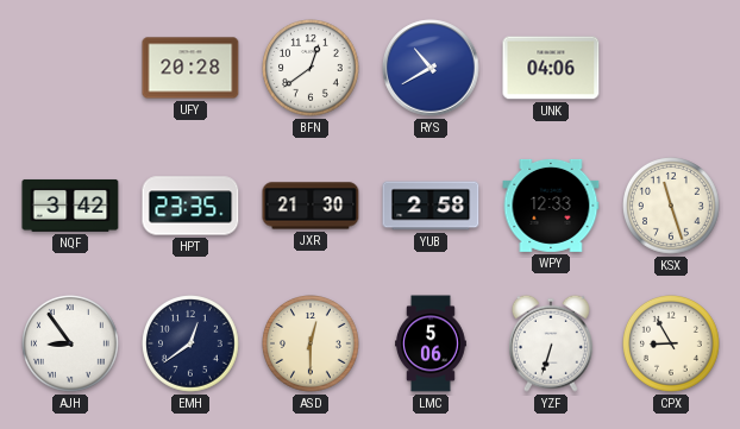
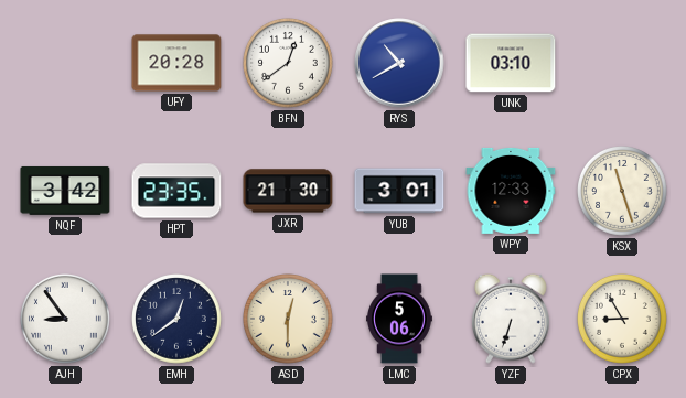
UNK: 04:06 -> 03:10 (511, 63)
YUB: 2:58 -> 3:01 (399, 191)
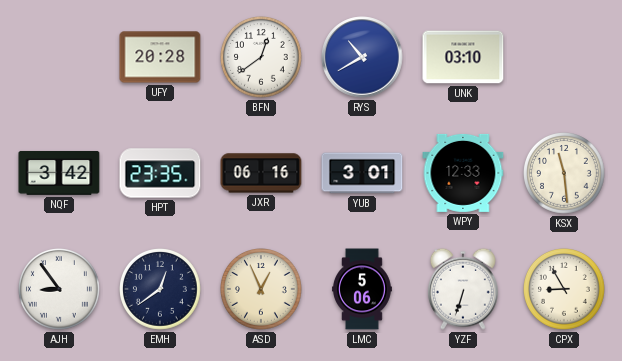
JXR: 21:30 -> 06:16 (261, 173)
KSX: 11:27 -> 11:29 (565, 174)
ASD: 12:30 -> 12:56 (262, 290)
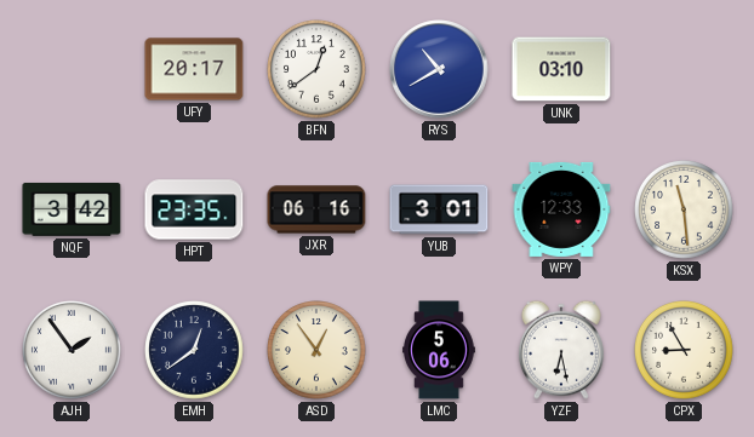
UFY: 20:28 -> 20:17 (194, 69)
AJH: 8:54 -> 1:54 (73, 351)
ASD: 12:56 -> 12:54 (318, 351)
YZF: 6:33 -> 6:28 (561, 350)
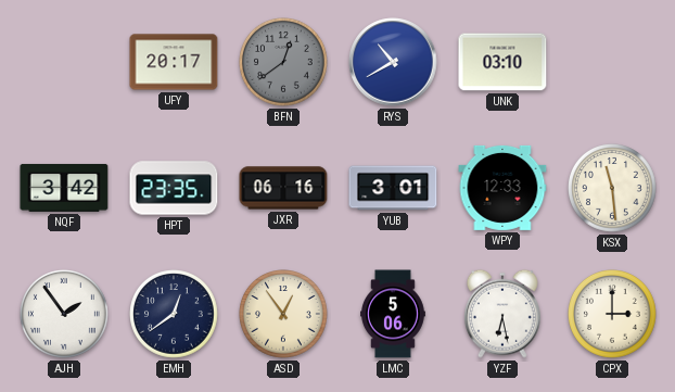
BFN dial: white -> grey (284, 63)
CPX: 8:55 -> 3:00 (613, 315)
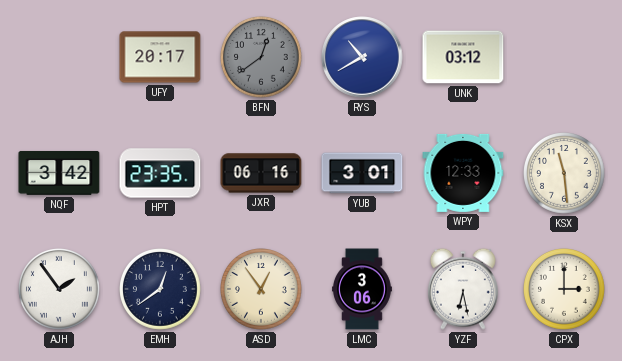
UNK: 03:10 -> 03:12 (463, 57)
LMC: 5:06 -> 3:06 (363, 289)
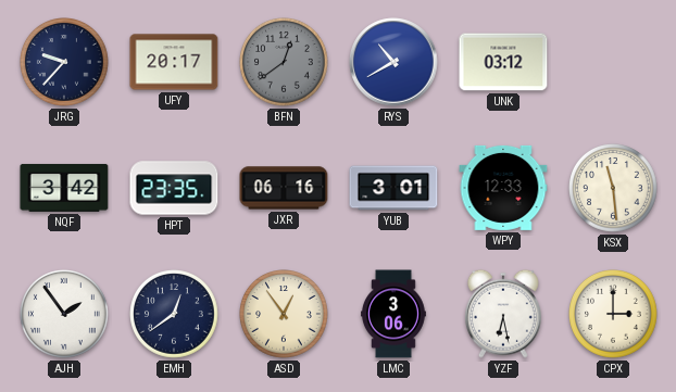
JRG: none -> 9:37 (65, 63)
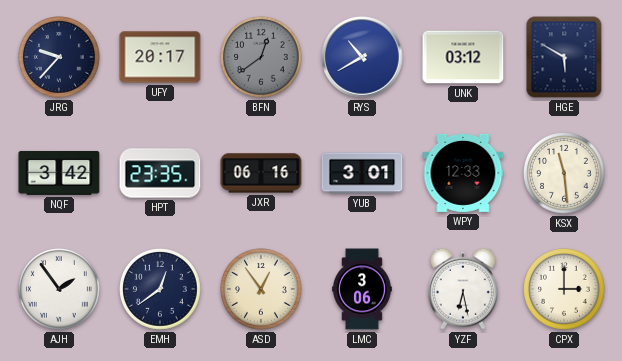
HGE: none -> 5:50 (564, 57)
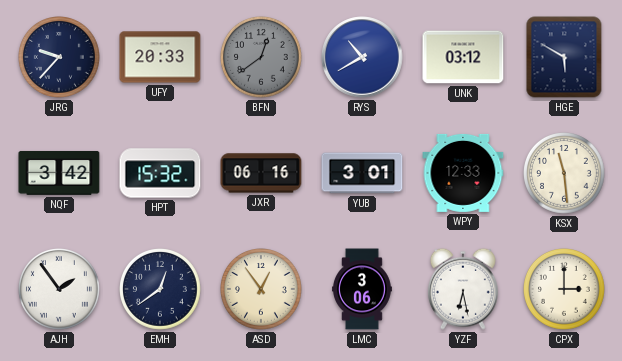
UFY: 20:17 -> 20:33 (160, 57)
HPT: 23:35 -> 15:32 (160, 173)
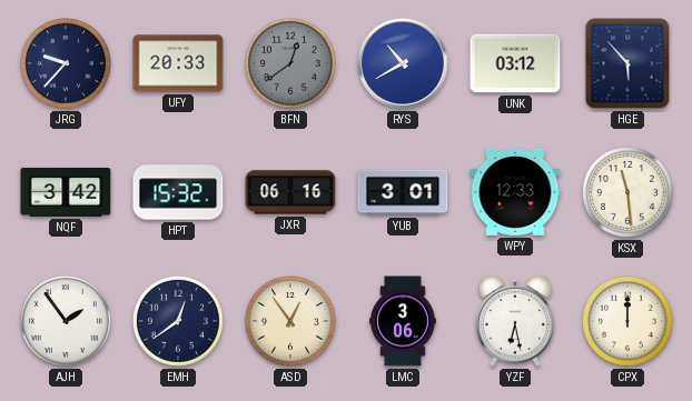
HGE: 5:50 -> 5:53 (627, 63)
CPX: 3:00 -> 12:00 (629, 322)
